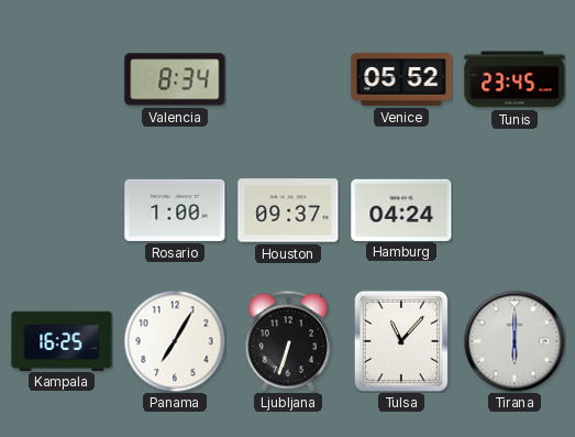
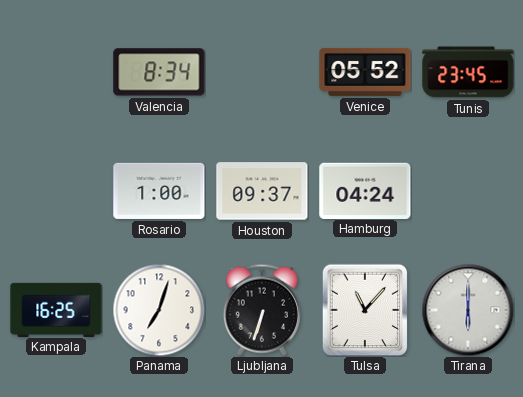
Panama: 7:05 -> 7:03 (159, 310)
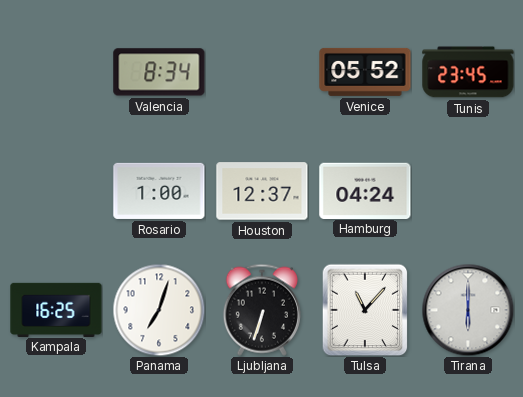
Houston: 09:37 -> 12:37 (262, 191)
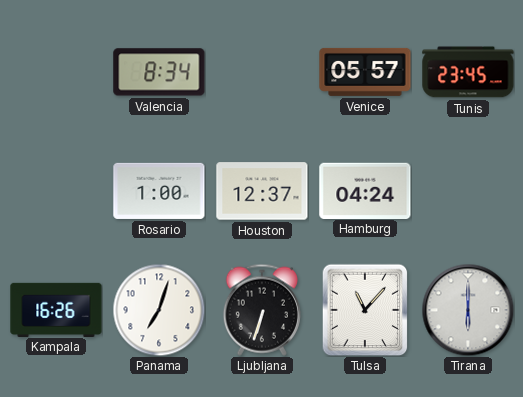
Venice: 05:52 -> 05:57 (365, 72)
Kampala: 16:25 -> 16:26 (56, 309)
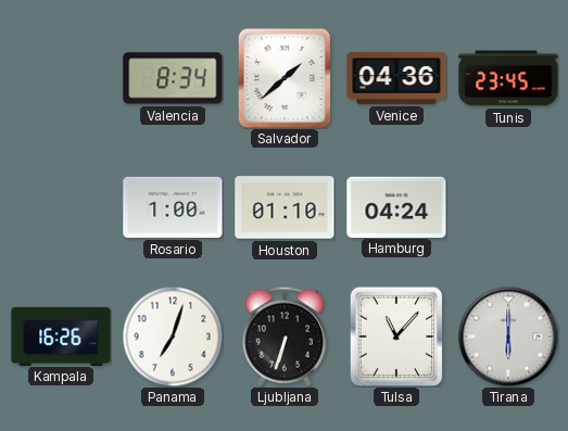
Salvador: none -> 1:38 (285, 78)
Venice: 05:57 -> 04:36 (396, 78)
Houston: 12:37 -> 01:10 (285, 207)
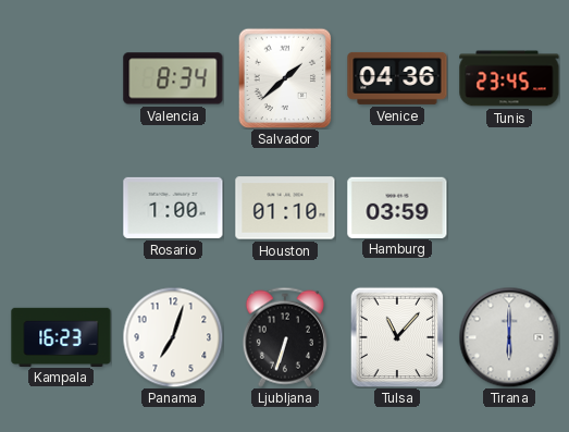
Hamburg: 04:24 -> 03:59 (397, 207)
Kampala: 16:26 -> 16:23 (61, 336)
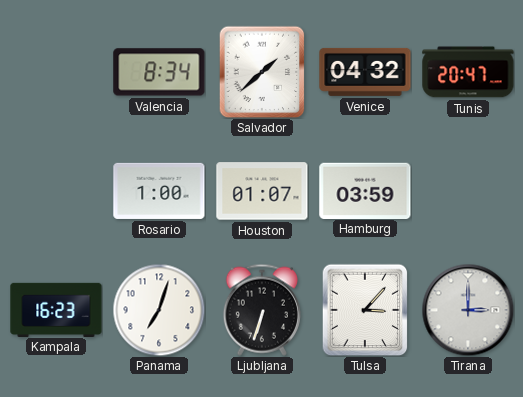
Venice: 04:36 -> 04:32 (365, 72)
Tunis: 23:45 -> 20:47 (468, 72)
Houston: 01:10 -> 01:07 (262, 191)
Tulsa: 11:07 -> 3:07 (365, 310)
Tirana: 6:00 -> 3:00 (468, 310)
